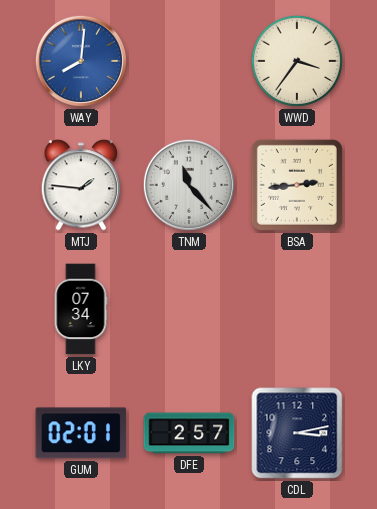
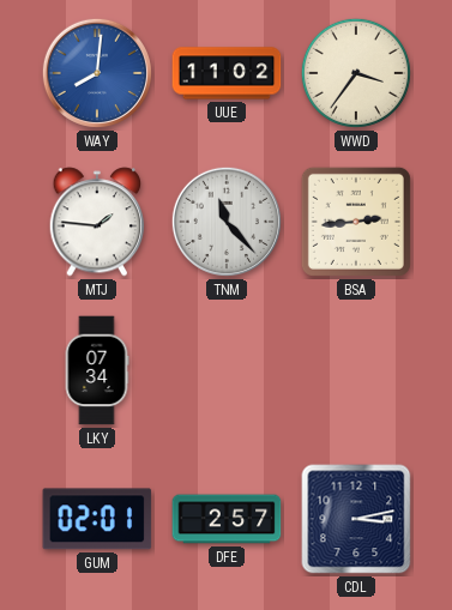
UUE: none -> 11:02 (227, 73)
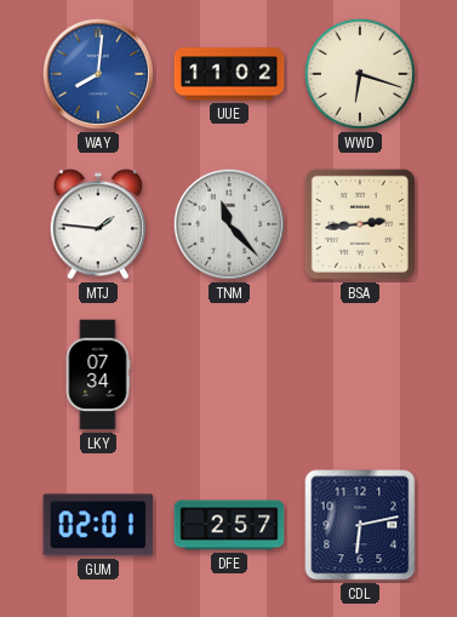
WWD: 3:36 -> 6:18 (360, 74)
CDL: 3:13 -> 6:13 (360, 525)
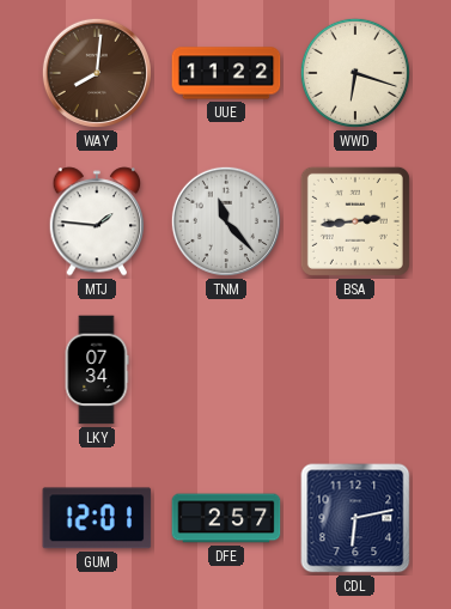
WAY dial: blue -> brown (97, 73)
UUE: 11:02 -> 11:22 (226, 73)
GUM: 02:01 -> 12:01 (97, 518)
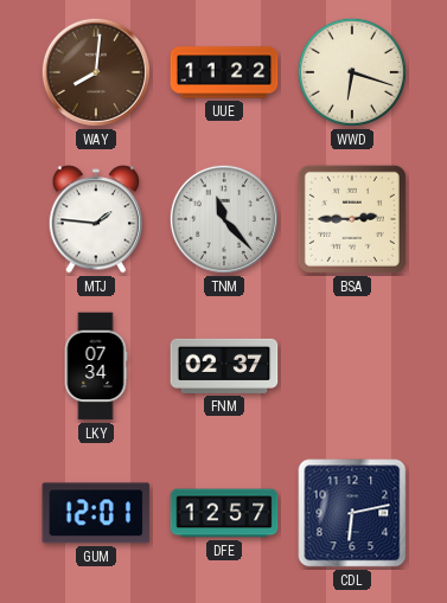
BSA: 2:44 -> 2:45 (352, 219)
FNM: none -> 02:37 (224, 366)
DFE: 2:57 -> 12:57 (224, 513)
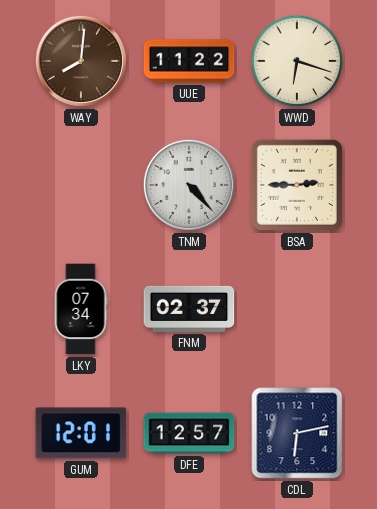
MTJ: 1:46 -> none (96, 219)
TNM: 11:23 -> 4:23 (189, 185)
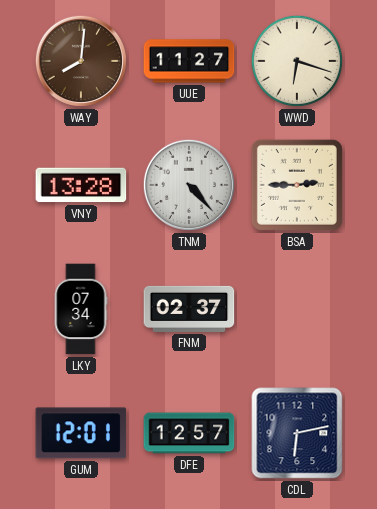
UUE: 11:22 -> 11:27 (189, 61)
VNY: none -> 13:28 (81, 185)
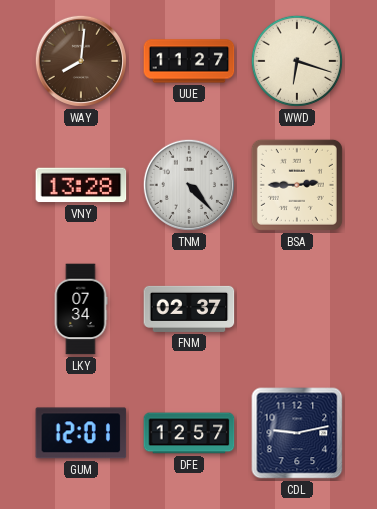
CDL: 6:13 -> 9:13 (297, 433)
